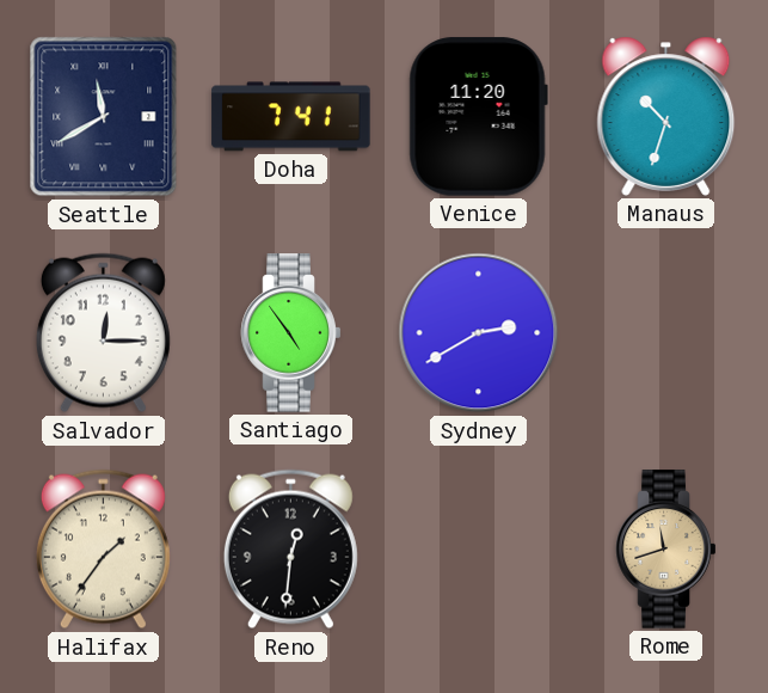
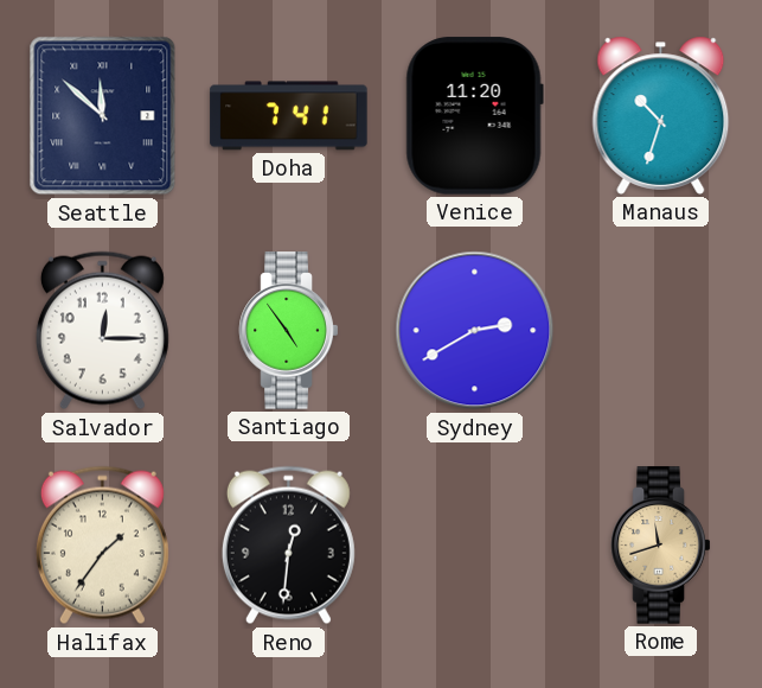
Seattle: 11:40 -> 11:52 (103, 116)
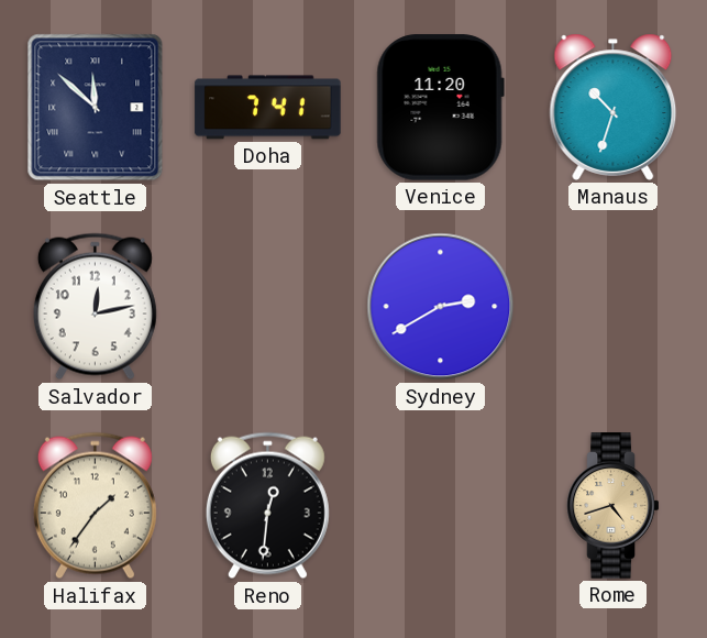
Salvador: 12:15 -> 12:13 (95, 307)
Santiago: 4:54 -> none (289, 331)
Rome: 11:42 -> 4:42 (614, 506)
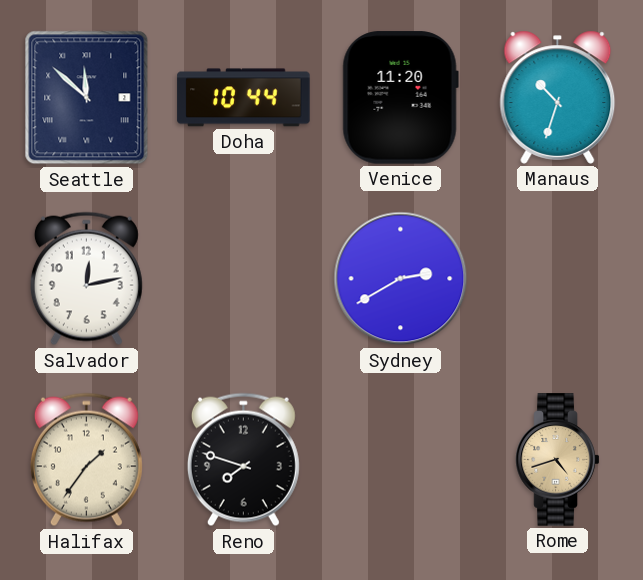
Doha: 7:41 -> 10:44 (244, 98)
Reno: 12:31 -> 7:48 (243, 460)
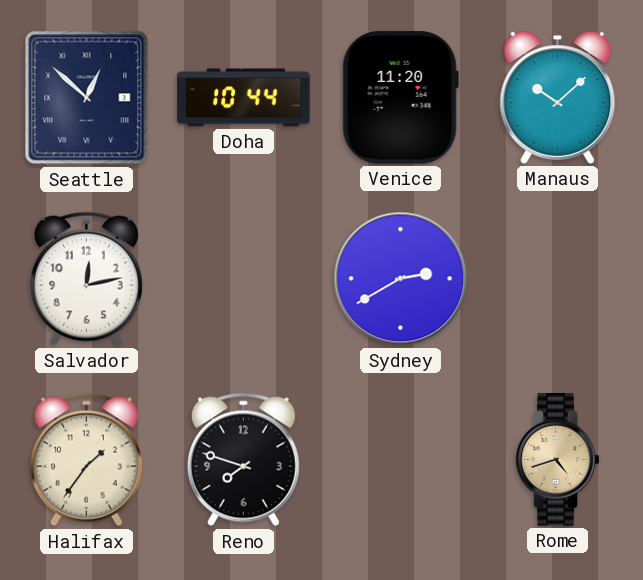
Seattle: 11:52 -> 12:52 (87, 98)
Manaus: 10:33 -> 10:08 (558, 97)
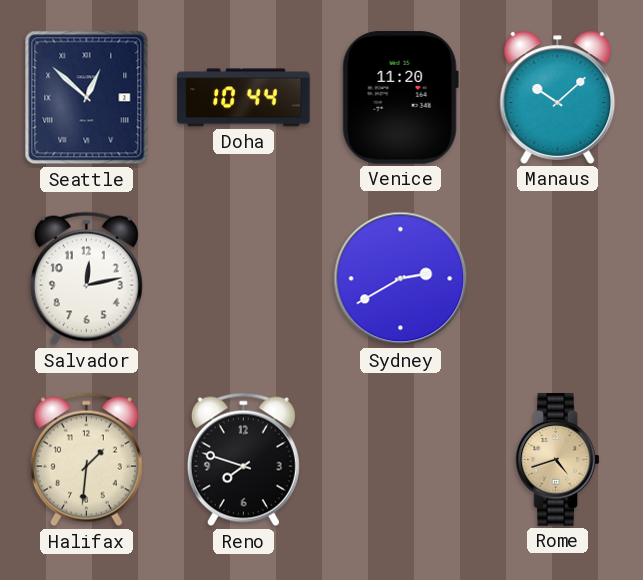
Halifax: 1:36 -> 1:31 (86, 460)
